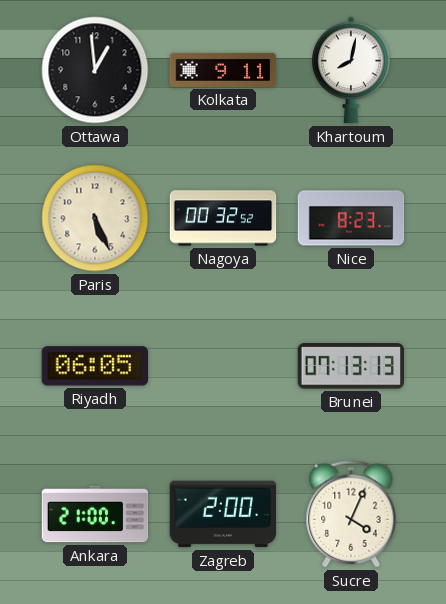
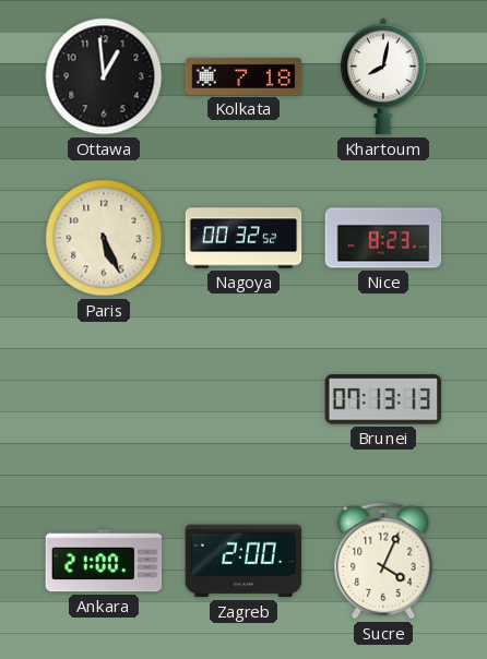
Kolkata: 9:11 -> 7:18 (243, 76)
Riyadh: 06:05 -> none (95, 366)
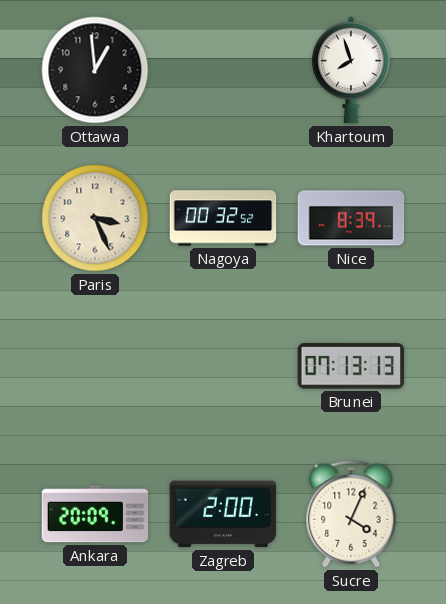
Kolkata: 7:18 -> none (243, 76)
Khartoum: 8:02 -> 7:57 (351, 70)
Paris: 5:26 -> 3:26 (95, 218)
Nice: 8:23 -> 8:39 (351, 218)
Ankara: 21:00 -> 20:09 (95, 514)
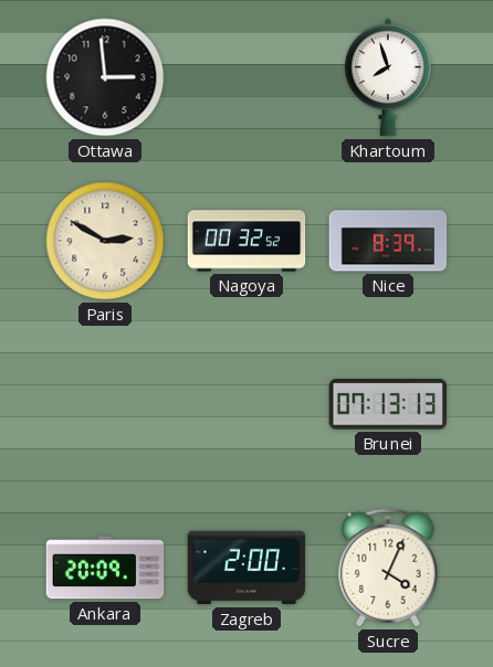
Ottawa: 12:59 -> 2:59 (105, 77)
Paris: 3:26 -> 2:50 (105, 241)
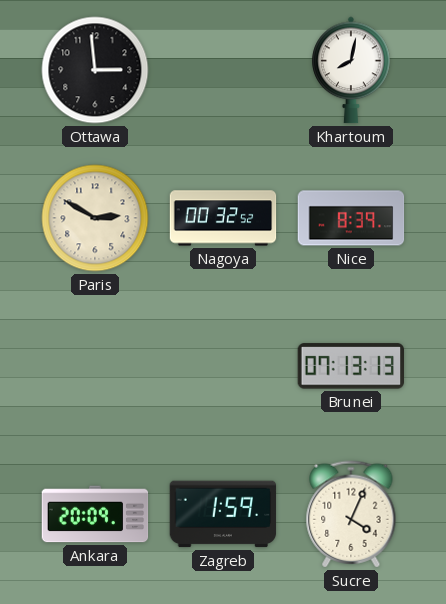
Khartoum: 7:57 -> 8:02 (351, 70)
Zagreb: 2:00 -> 1:59 (223, 514)
